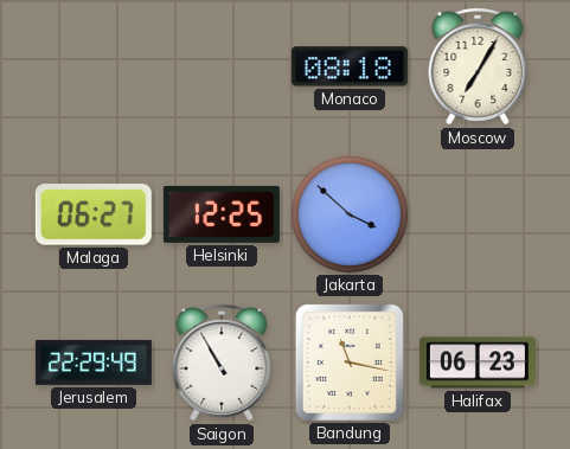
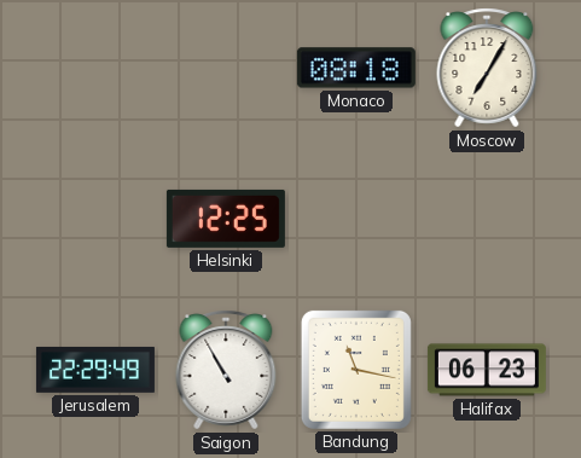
Malaga: 06:27 -> none (94, 214)
Jakarta: 3:52 -> none (350, 214)
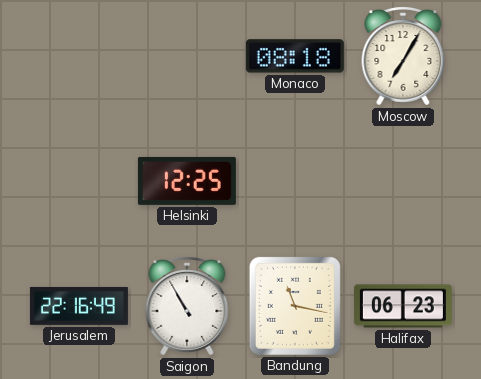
Jerusalem: 22:29 -> 22:16 (79, 306)
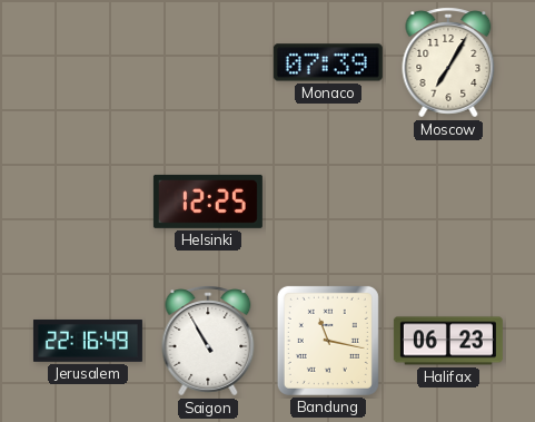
Monaco: 08:18 -> 07:39 (328, 62)
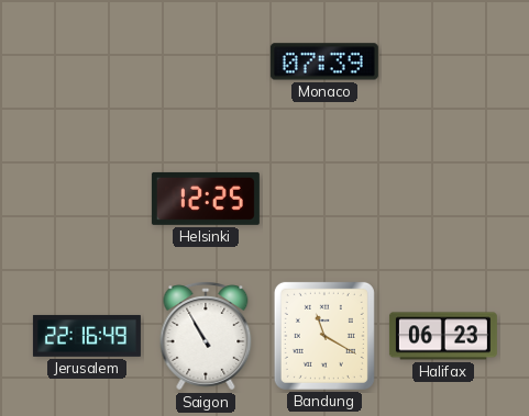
Moscow: 7:05 -> none (448, 62)
Bandung: 11:17 -> 11:20 (324, 336)
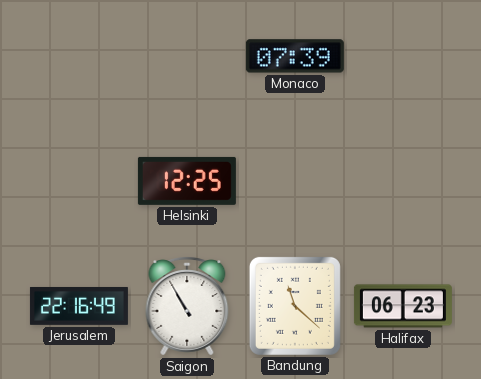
Bandung: 11:20 -> 11:22 (295, 306)
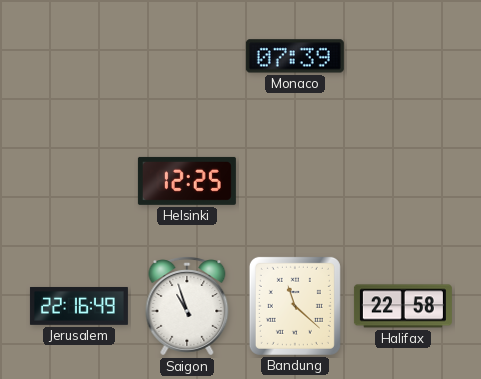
Saigon: 10:55 -> 10:57 (187, 306)
Halifax: 06:23 -> 22:58 (403, 306)
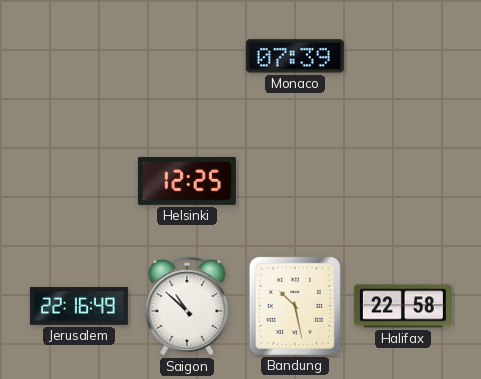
Saigon: 10:57 -> 10:52 (187, 306)
Bandung: 11:22 -> 10:28 (295, 306)
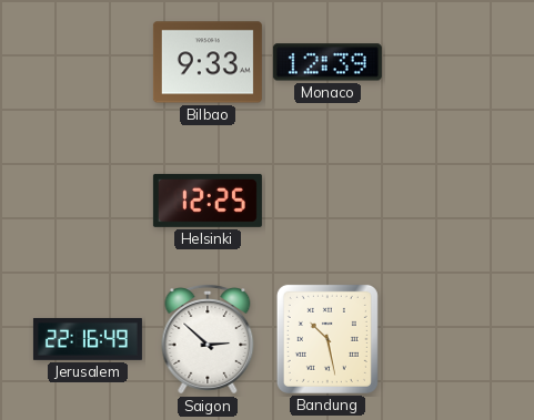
Bilbao: none -> 9:33 (208, 62)
Monaco: 07:39 -> 12:39 (328, 62)
Saigon: 10:52 -> 2:52 (208, 339)
Halifax: 22:58 -> none (403, 306)
